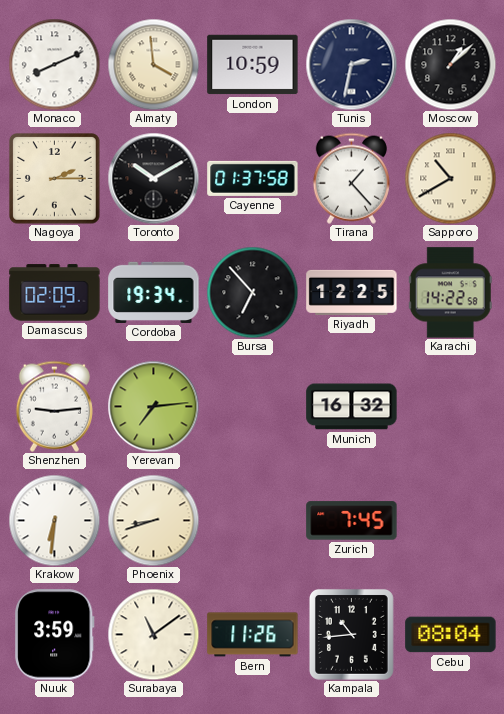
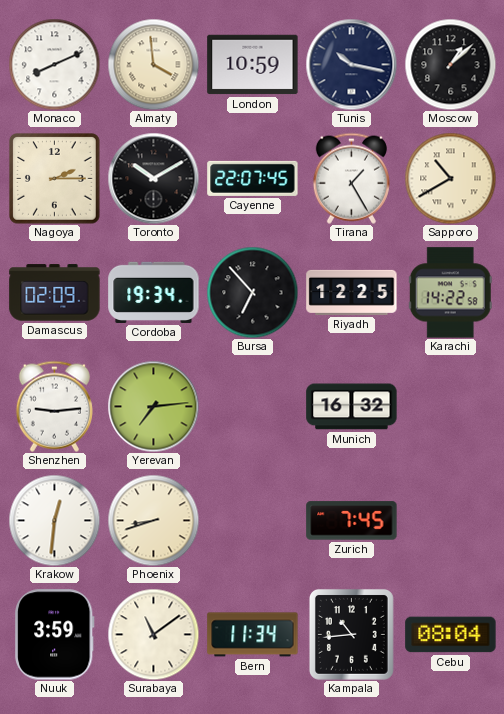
Tunis: 2:32 -> 10:17 (351, 64)
Cayenne: 01:37 -> 22:07 (253, 178)
Tirana: 1:23 -> 1:25 (351, 178)
Krakow: 6:31 -> 12:31 (54, 520)
Bern: 11:26 -> 11:34 (253, 635)
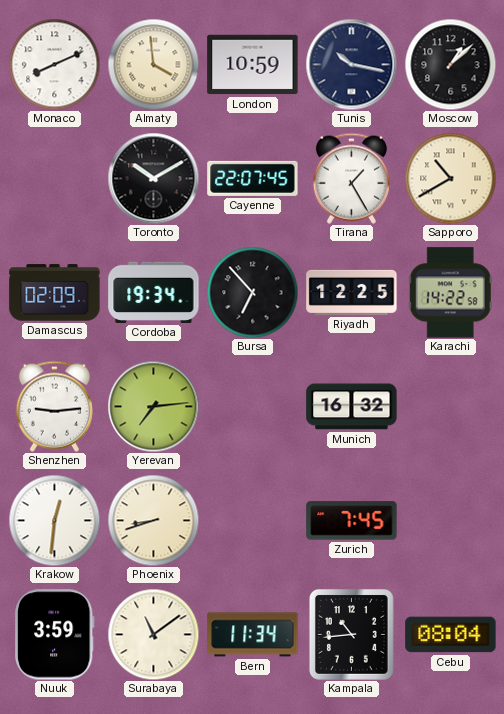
Nagoya: 2:15 -> none (55, 179)
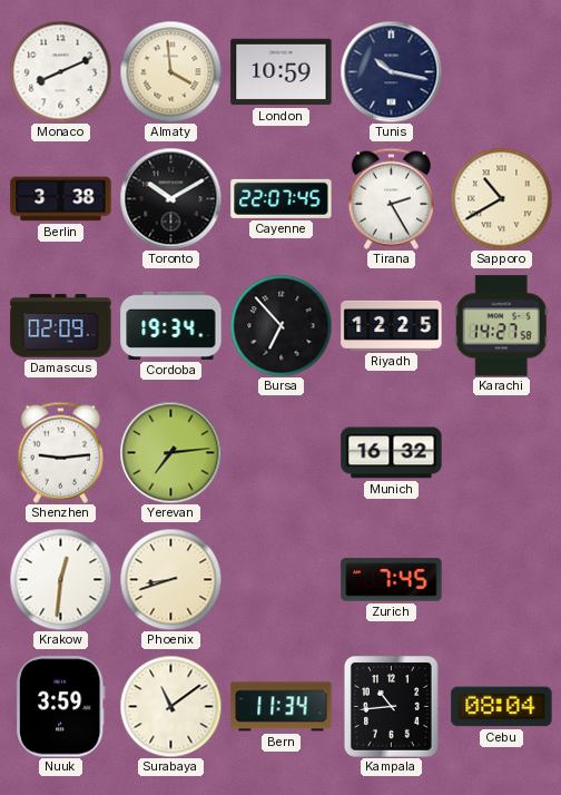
Moscow: 1:08 -> none (450, 64)
Berlin: none -> 3:38 (61, 199)
Tirana: 1:25 -> 2:25 (391, 198)
Karachi: 14:22 -> 14:27 (501, 326)
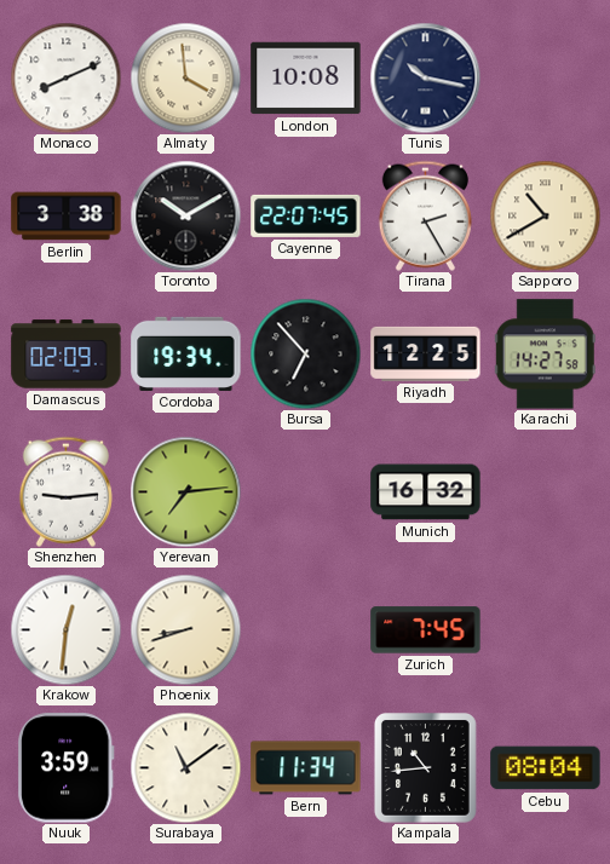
London: 10:59 -> 10:08 (306, 79)
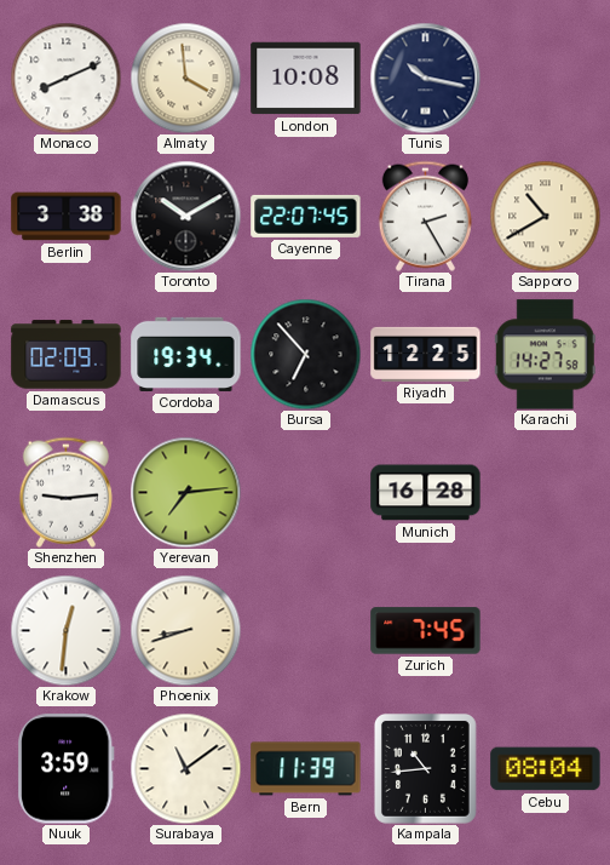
Munich: 16:32 -> 16:28 (426, 493)
Bern: 11:34 -> 11:39 (306, 769)
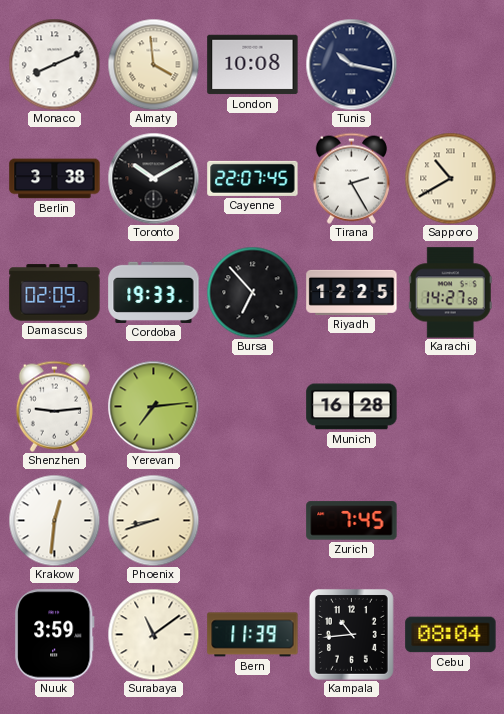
Cordoba: 19:34 -> 19:33 (154, 292)
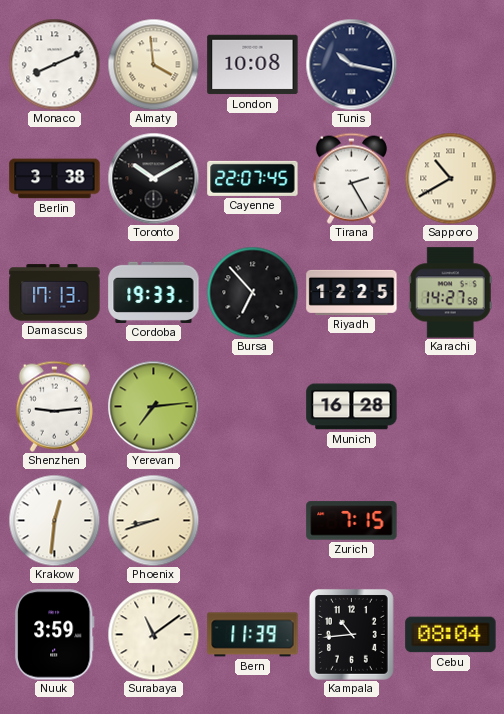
Damascus: 02:09 -> 17:13 (55, 293)
Zurich: 7:45 -> 7:15 (352, 521)
